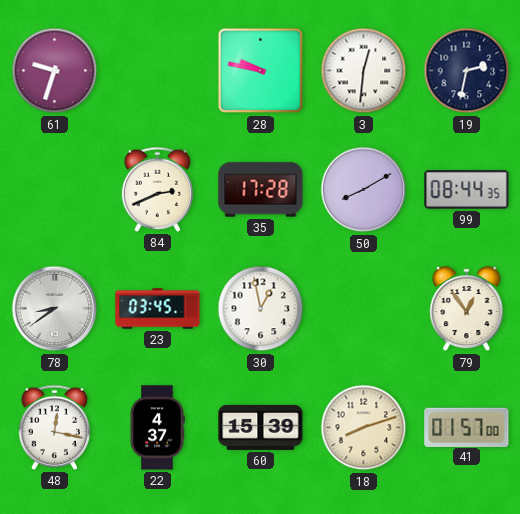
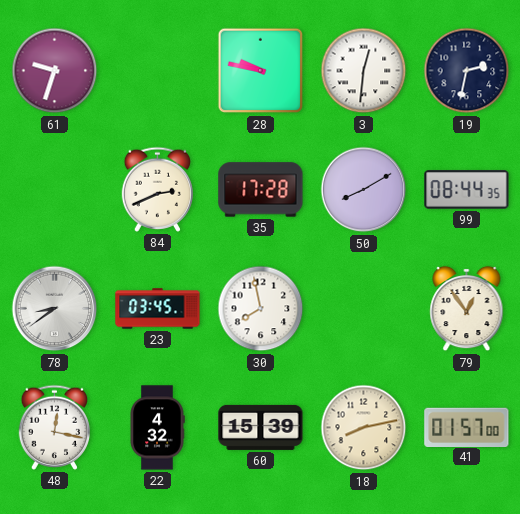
30: 12:58 -> 7:58 (261, 309)
22: 4:37 -> 4:32 (157, 428)
18: 8:12 -> 8:13 (364, 428)
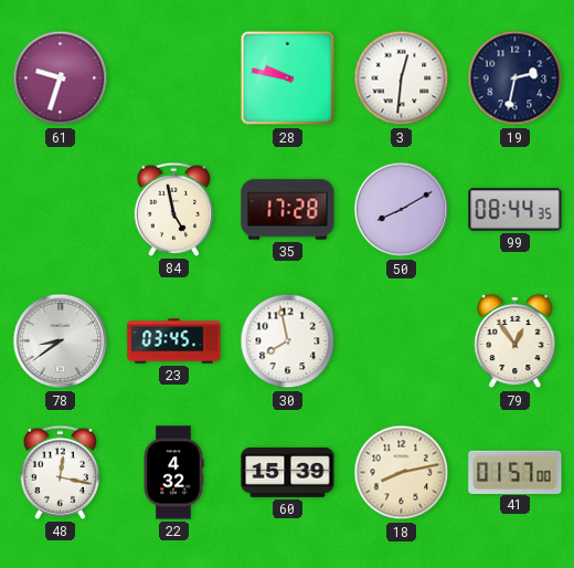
84: 2:41 -> 4:58 (173, 209)
